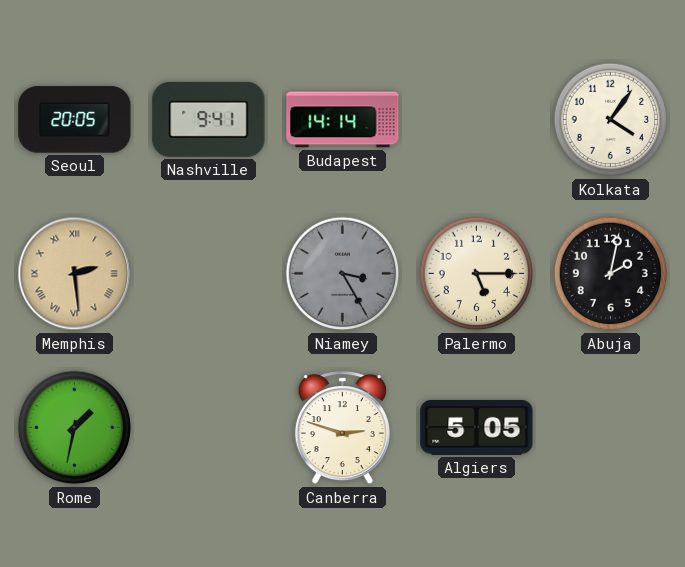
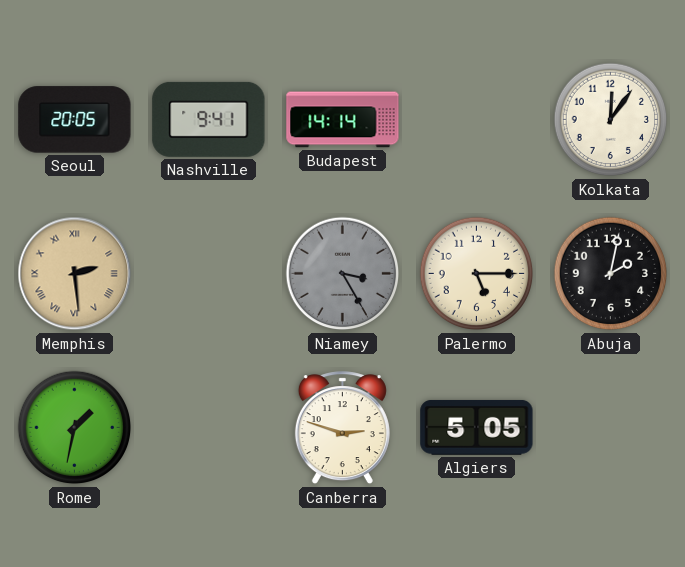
Kolkata: 4:06 -> 12:06 (611, 120)
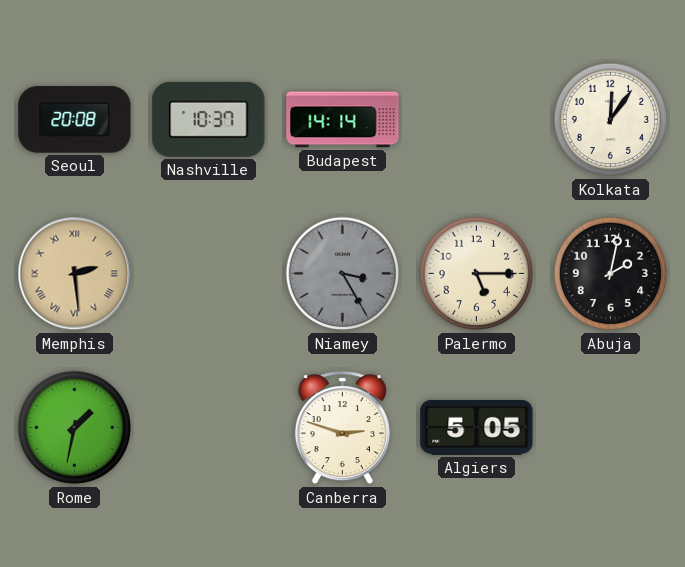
Seoul: 20:05 -> 20:08 (75, 120)
Nashville: 9:41 -> 10:37 (209, 119)
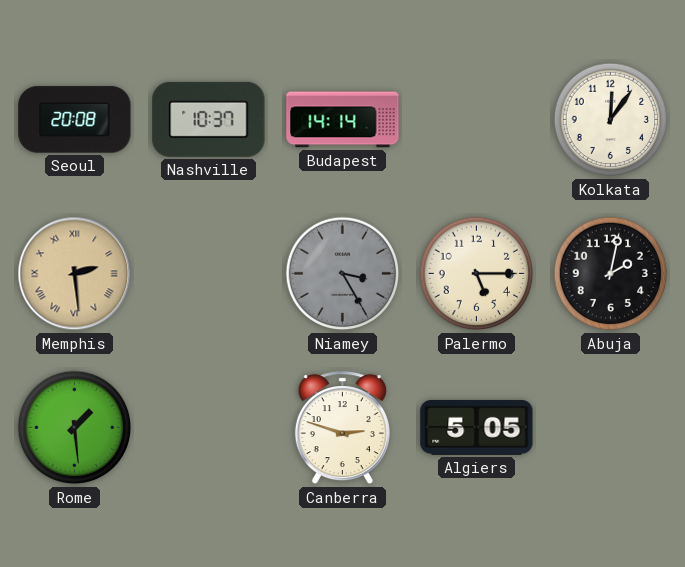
Rome: 1:32 -> 1:29 (75, 428)
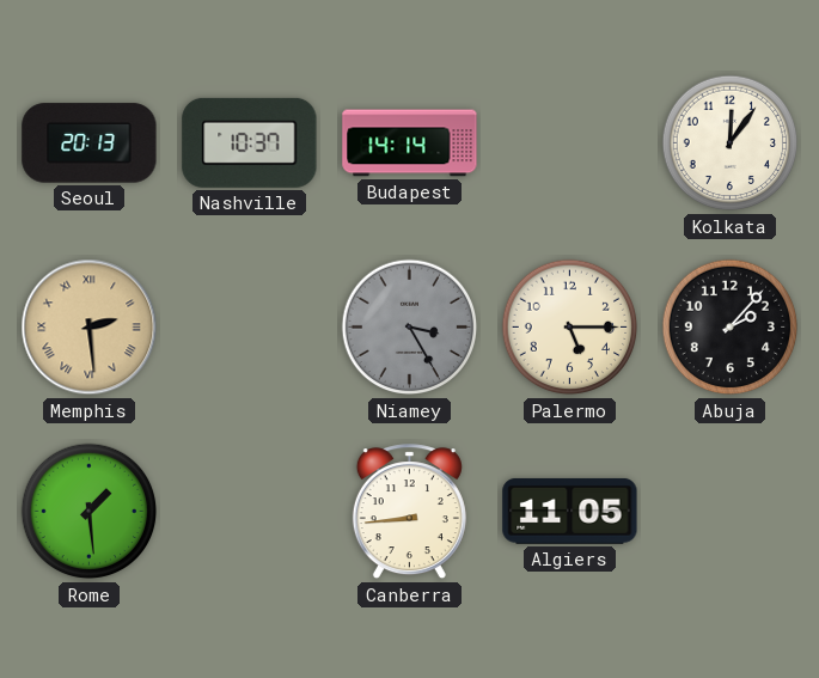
Seoul: 20:08 -> 20:13 (90, 143)
Abuja: 2:02 -> 2:07 (731, 328)
Canberra: 2:48 -> 8:44 (409, 512)
Algiers: 5:05 -> 11:05 (570, 511)
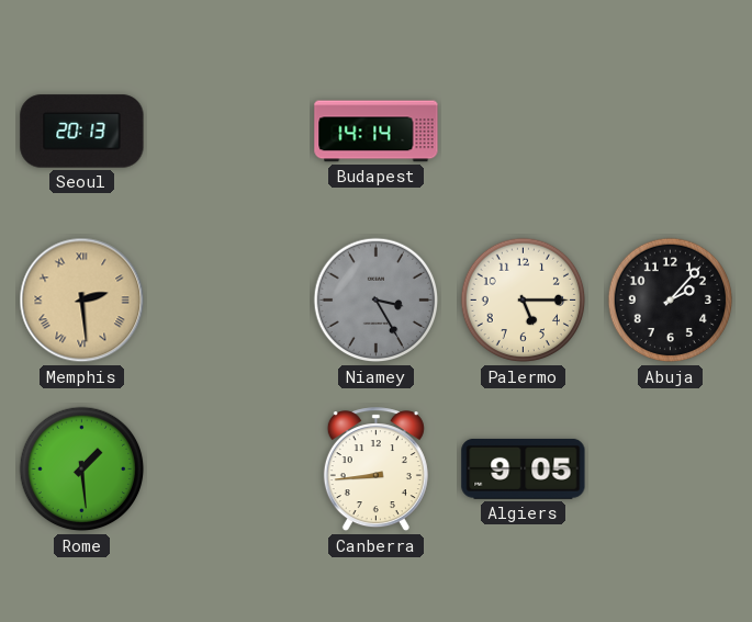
Nashville: 10:37 -> none (250, 142)
Kolkata: 12:06 -> none (731, 143)
Algiers: 11:05 -> 9:05 (524, 468)
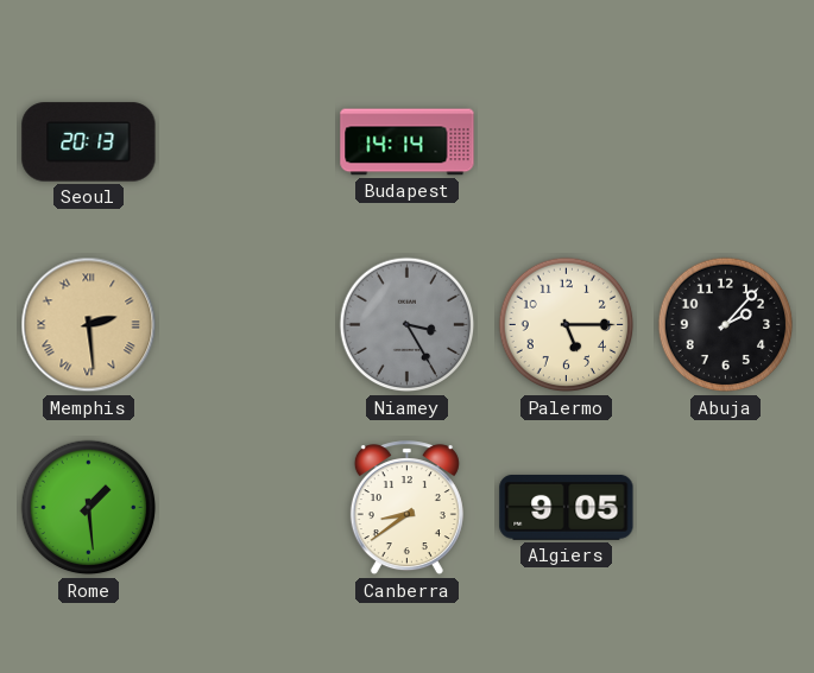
Canberra: 8:44 -> 8:39 (406, 508)
